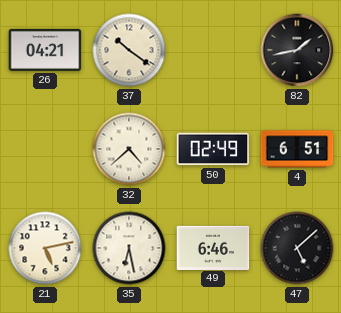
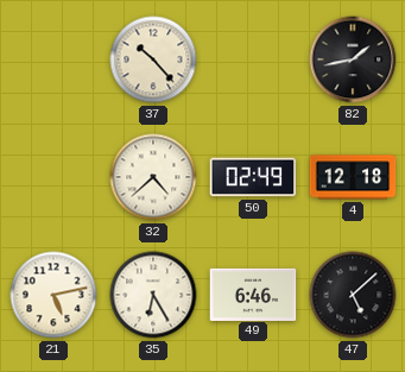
26: 04:21 -> none (45, 50)
37: 10:21 -> 10:23 (153, 59)
4: 6:51 -> 12:18 (353, 177)
35: 6:28 -> 6:25 (153, 295)
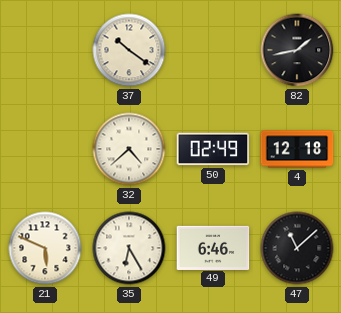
37: 10:23 -> 10:21 (129, 50)
21: 5:13 -> 5:49 (45, 248)
47: 5:08 -> 11:08 (297, 248)
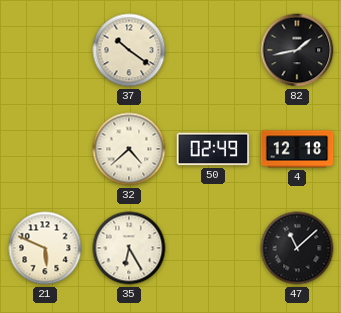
49: 6:46 -> none (213, 247)
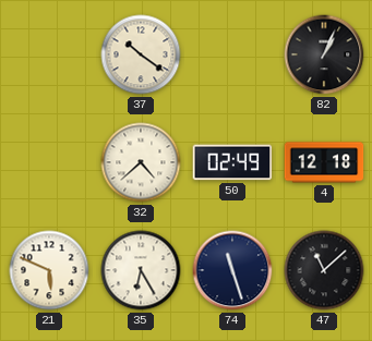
82: 1:43 -> 1:04 (324, 54)
74: none -> 11:27 (232, 270)
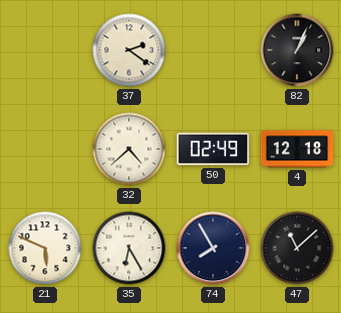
37: 10:21 -> 2:21 (129, 50)
74: 11:27 -> 7:55 (213, 248)
